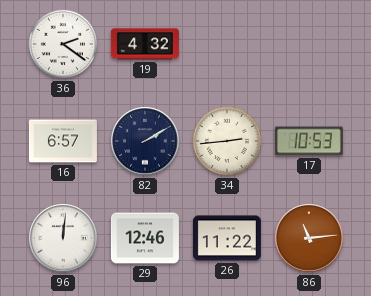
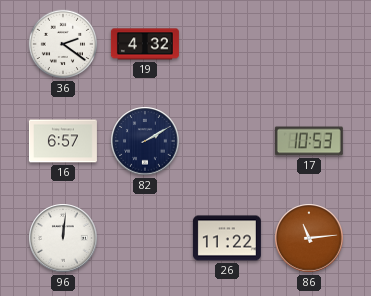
34: 2:44 -> none (227, 141)
29: 12:46 -> none (145, 238)
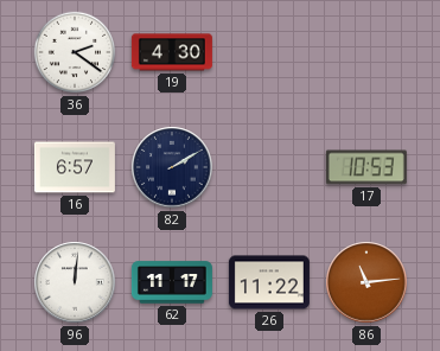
19: 4:32 -> 4:30 (172, 52)
62: none -> 11:17 (172, 282)
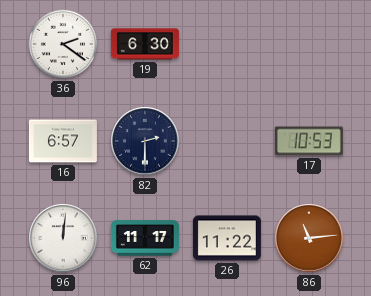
19: 4:30 -> 6:30 (145, 44)
82: 2:10 -> 2:30 (145, 141)
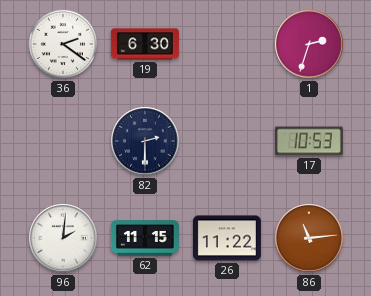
1: none -> 2:33 (309, 44)
16: 6:57 -> none (63, 141)
96: 12:01 -> 2:01 (63, 238)
62: 11:17 -> 11:15 (145, 238)
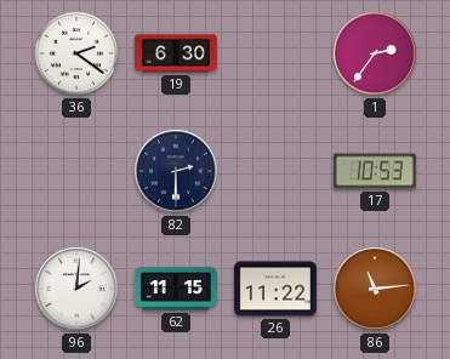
1: 2:33 -> 2:36 (375, 53)
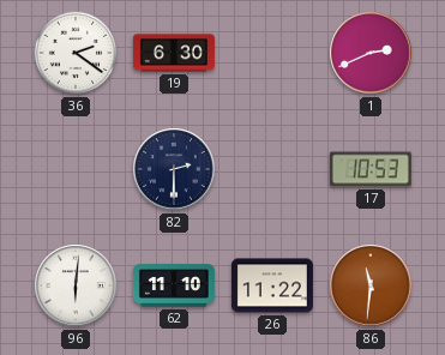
1: 2:36 -> 2:41 (371, 53)
96: 2:01 -> 6:01 (76, 285)
62: 11:15 -> 11:10 (174, 285)
86: 11:14 -> 11:31 (371, 285)
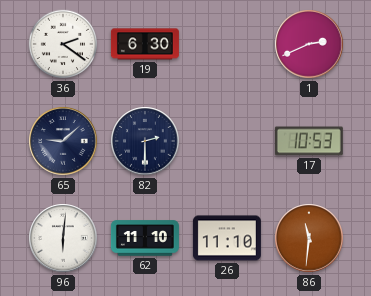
65: none -> 9:08 (63, 141)
26: 11:22 -> 11:10 (227, 238)
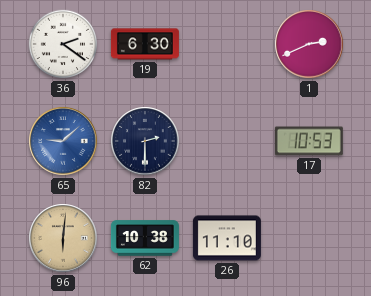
65 dial: navy -> blue (63, 141)
96 dial: white -> champagne (63, 238)
62: 11:10 -> 10:38 (145, 238)
86: 11:31 -> none (309, 238)
